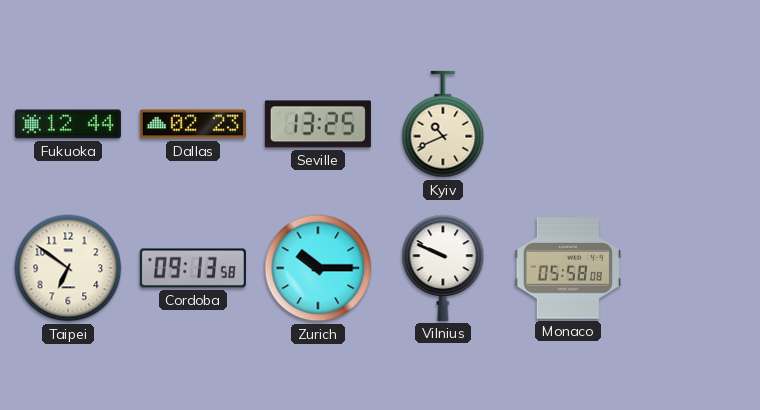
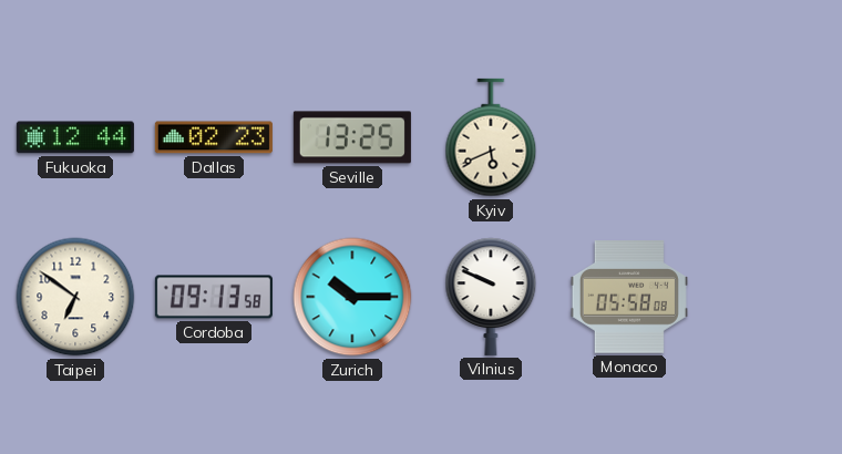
Kyiv: 10:41 -> 5:41 (491, 137)
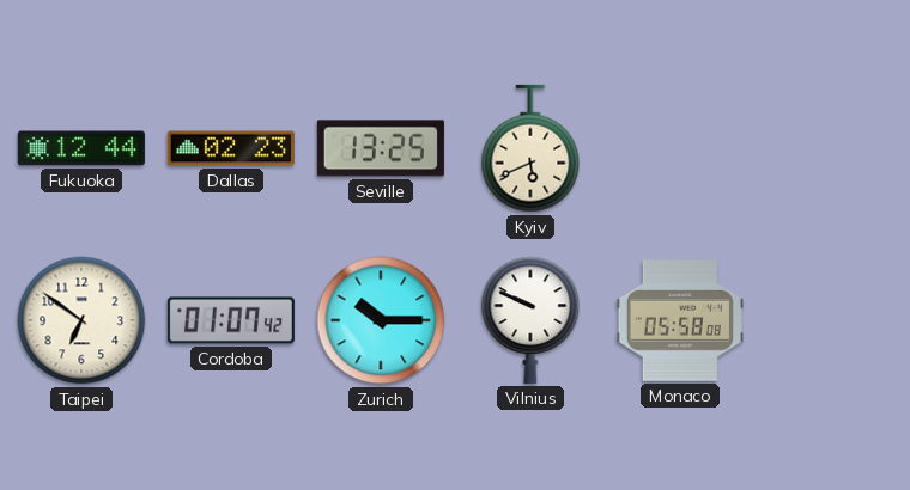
Cordoba: 09:13 -> 01:07 (231, 320)
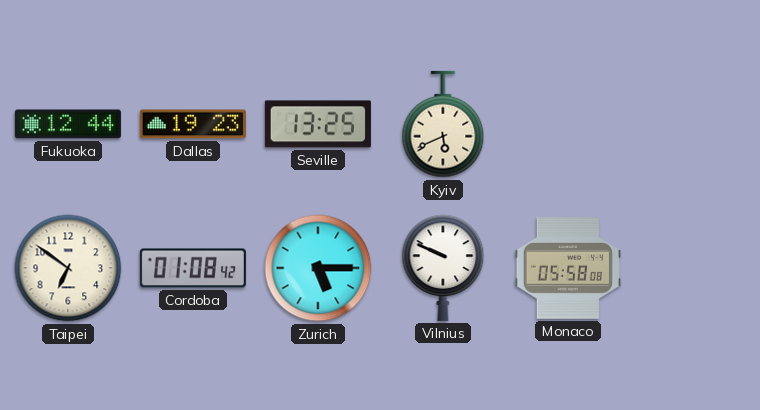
Dallas: 02:23 -> 19:23 (193, 124)
Cordoba: 01:07 -> 01:08 (193, 268)
Zurich: 10:15 -> 5:15 (318, 268)
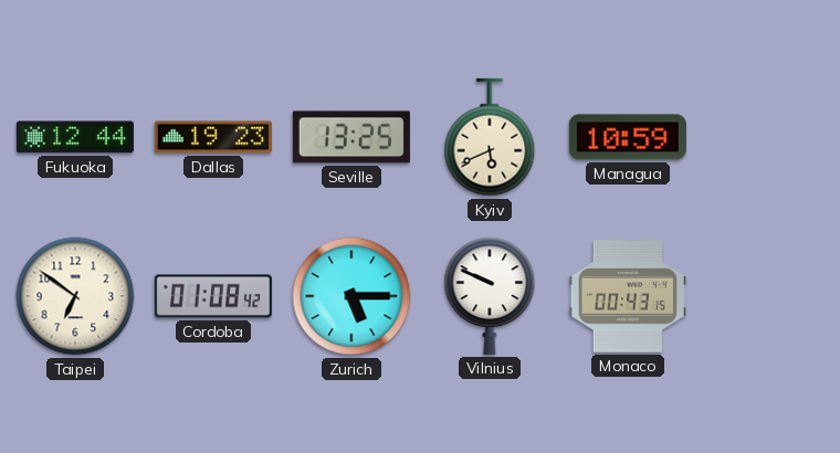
Managua: none -> 10:59 (628, 137)
Monaco: 05:58 -> 00:43 (628, 296)
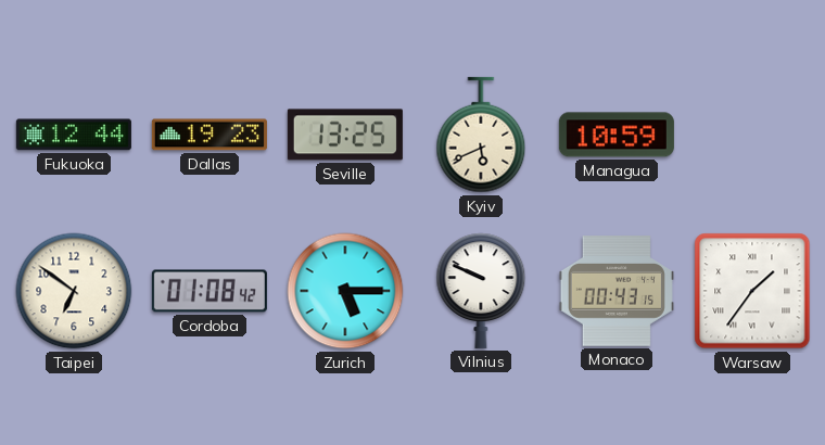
Warsaw: none -> 1:36 (752, 291)
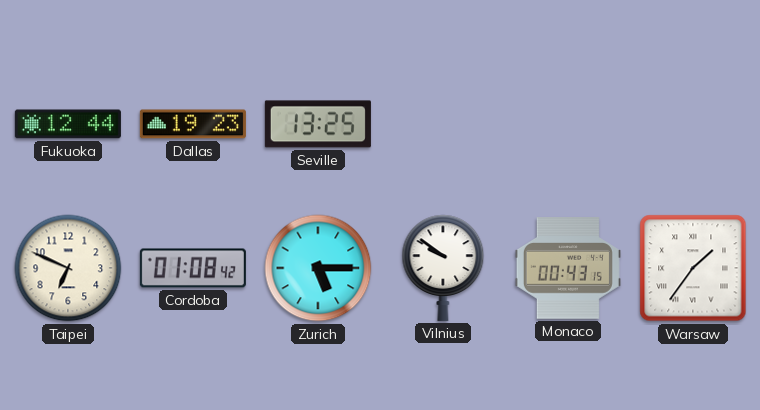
Kyiv: 5:41 -> none (481, 135)
Managua: 10:59 -> none (617, 135)
Taipei: 6:51 -> 6:49 (68, 268)
Vilnius: 9:49 -> 9:51 (443, 268)
